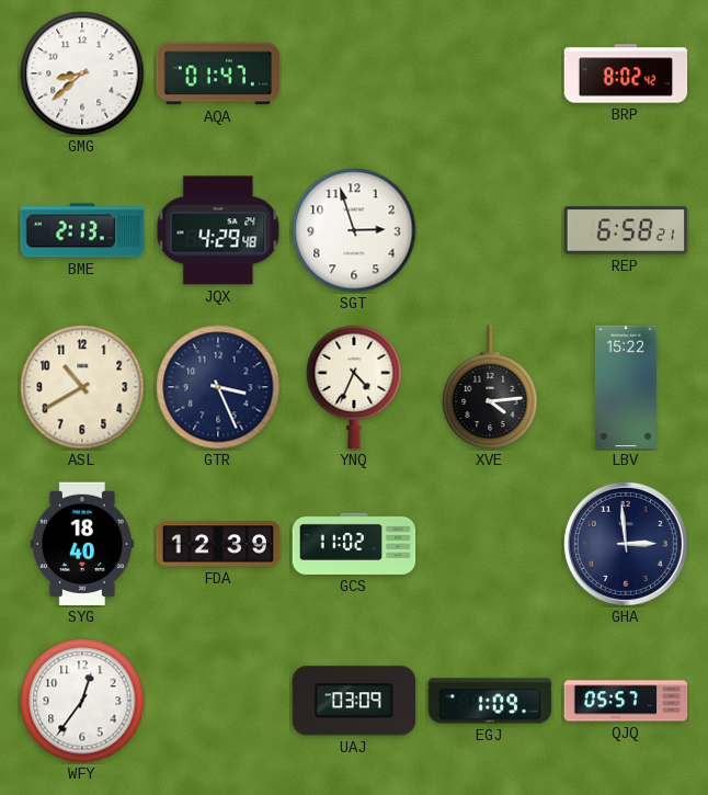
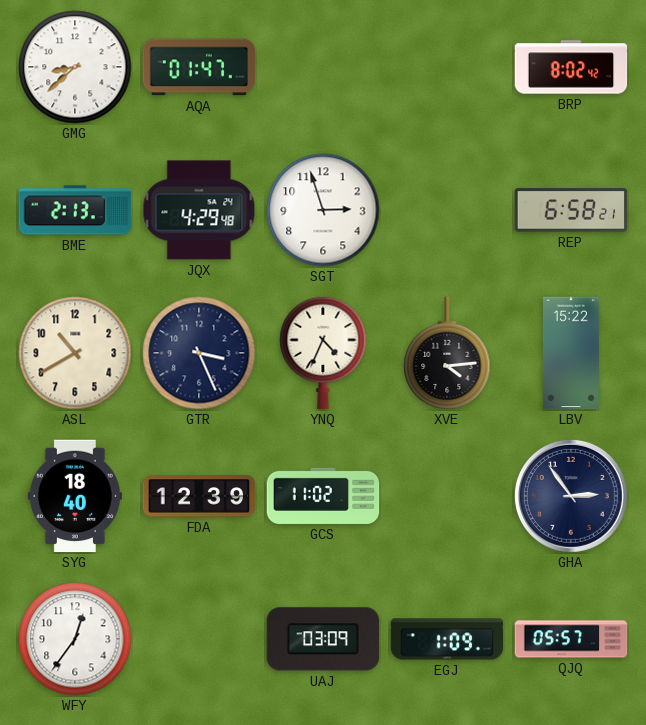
GHA: 2:59 -> 2:54 (571, 496)
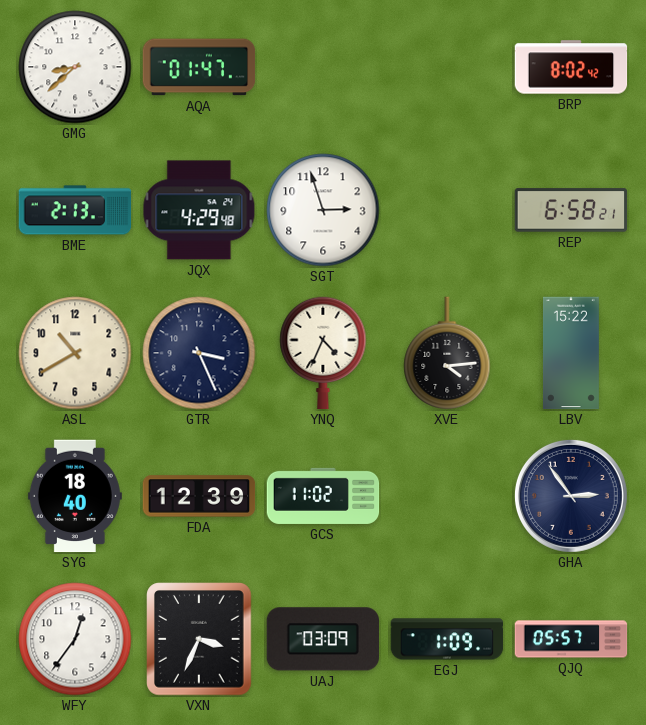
VXN: none -> 3:34 (199, 639)
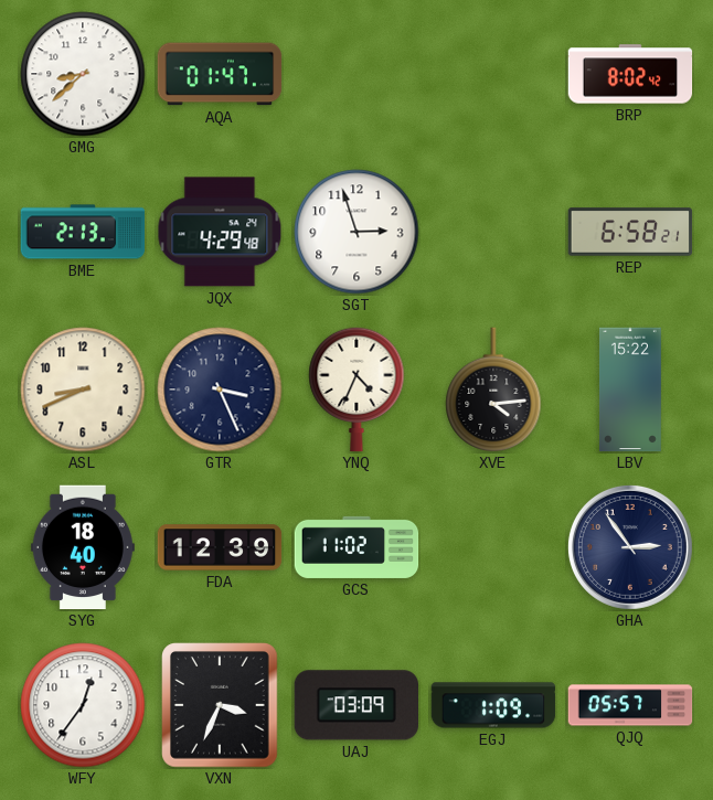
ASL: 10:40 -> 8:41 (83, 390)
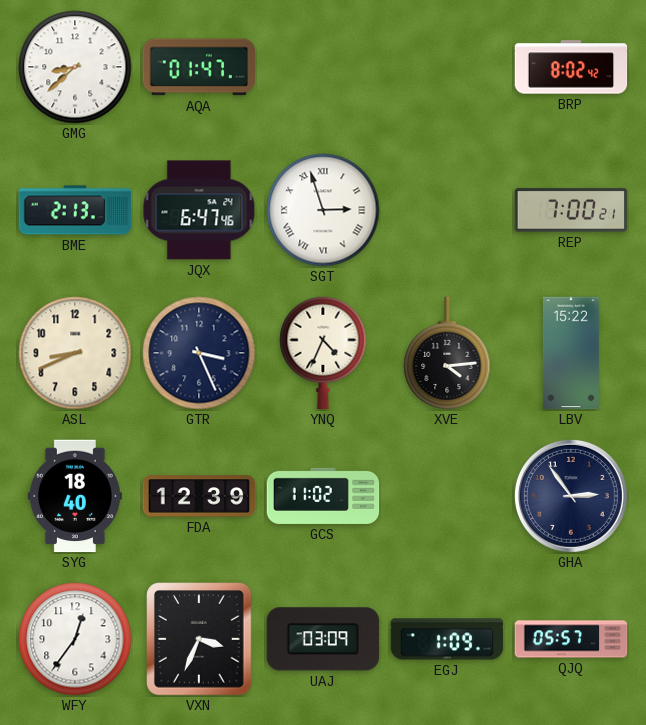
JQX: 4:29 -> 6:47 (199, 210)
SGT numerals: Arabic -> Roman (323, 210)
REP: 6:58 -> 7:00 (571, 210)
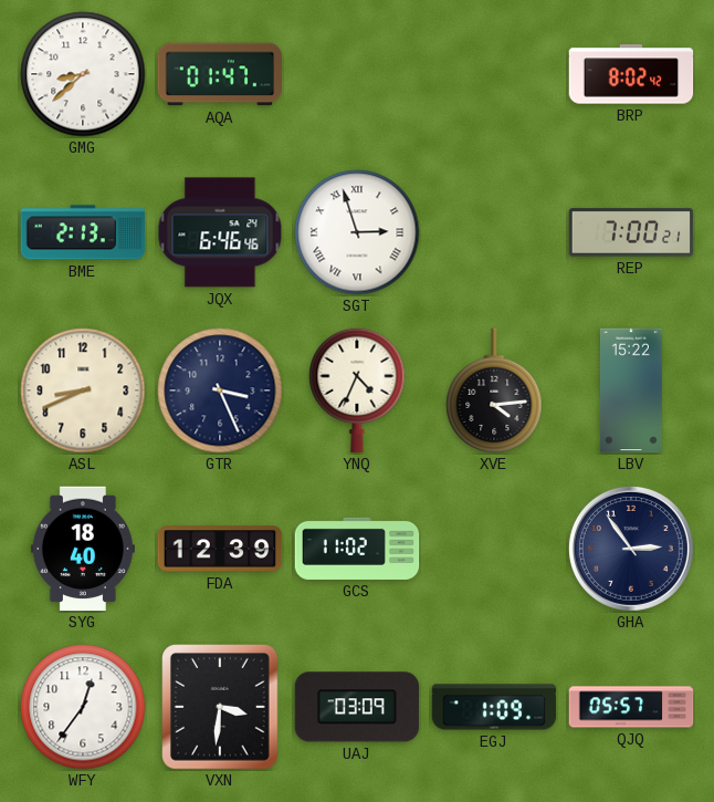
JQX: 6:47 -> 6:46 (220, 232)
VXN: 3:34 -> 3:31 (220, 707)
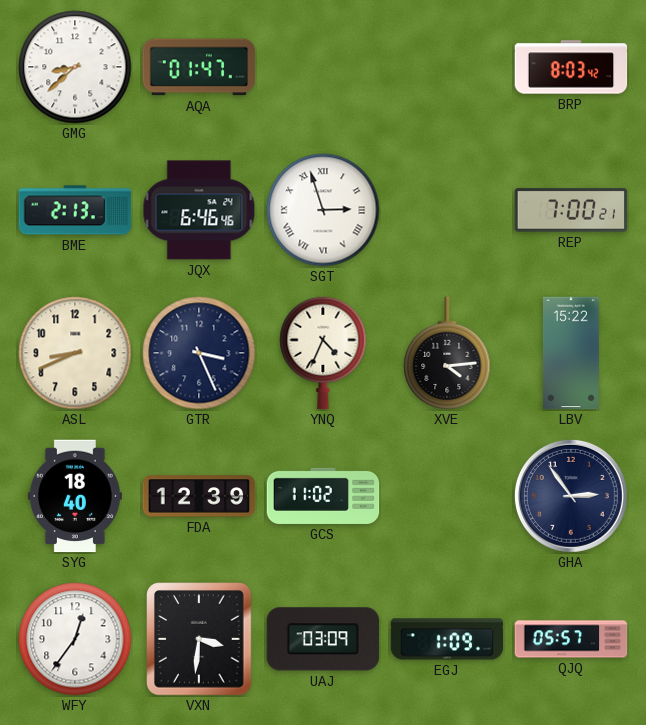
BRP: 8:02 -> 8:03 (571, 67)
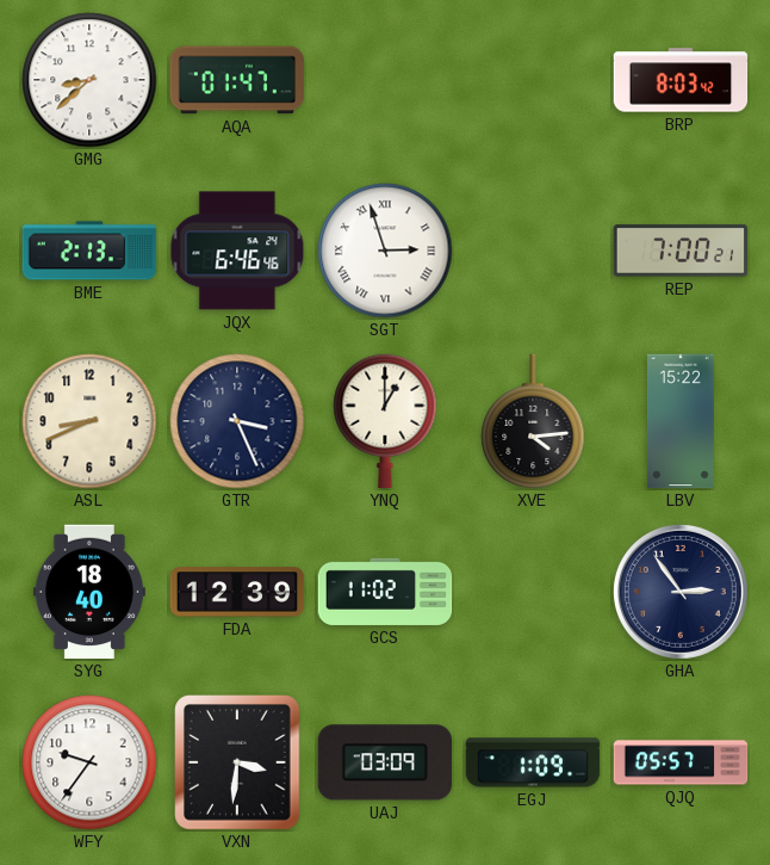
YNQ: 4:34 -> 1:00 (385, 421)
WFY: 12:36 -> 9:36 (89, 762)
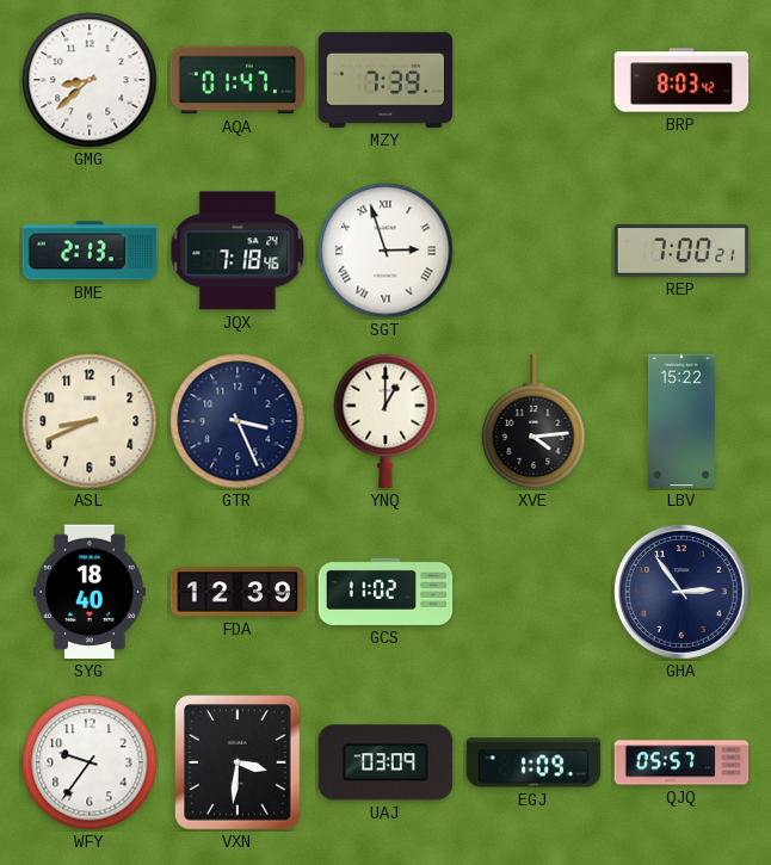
MZY: none -> 7:39 (385, 80)
JQX: 6:46 -> 7:18 (238, 251)
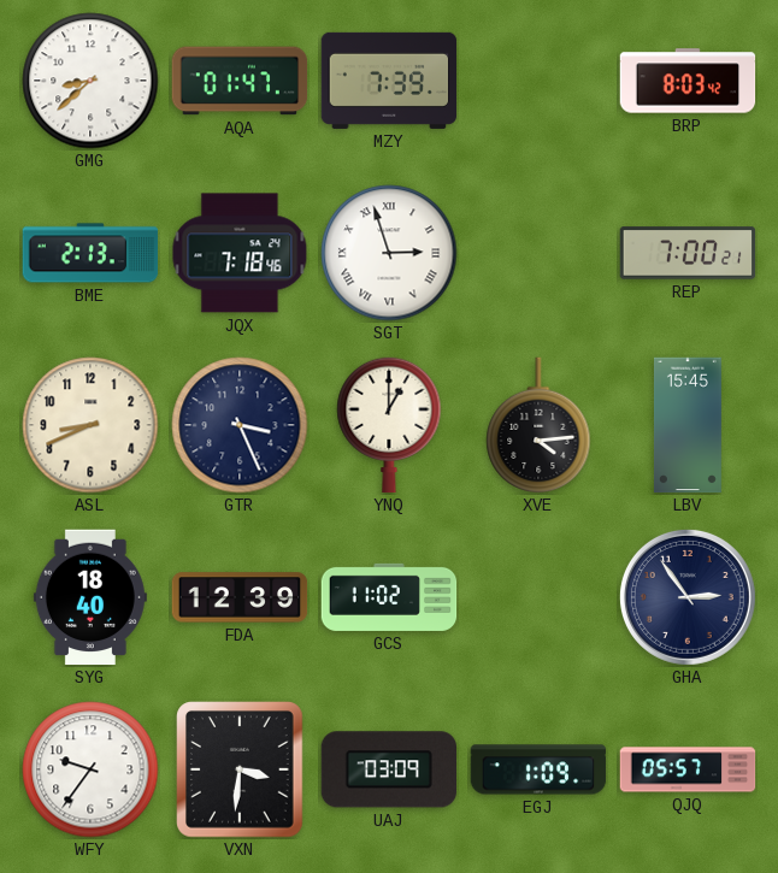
LBV: 15:22 -> 15:45 (688, 425)
